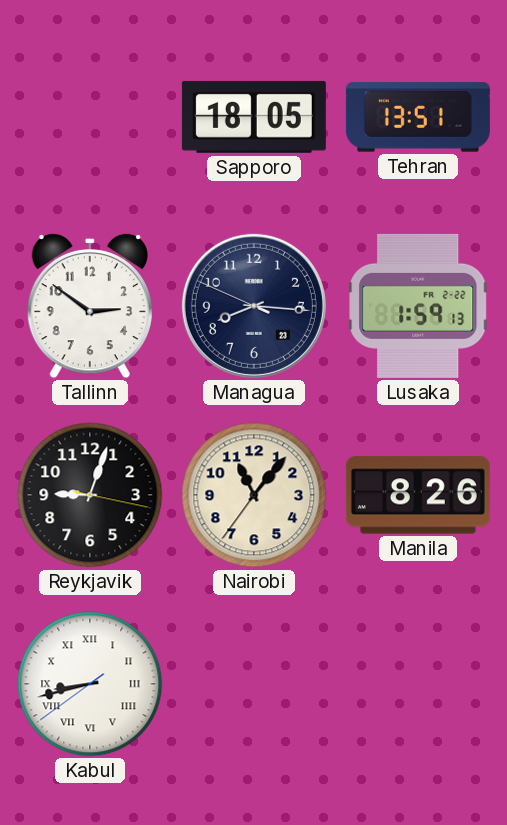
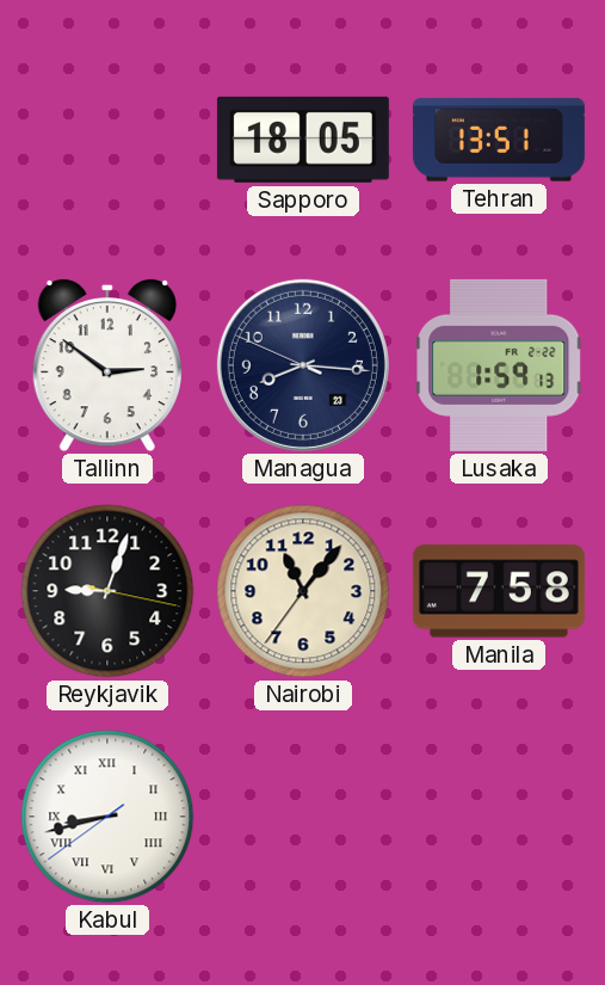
Manila: 8:26 -> 7:58 (499, 591)
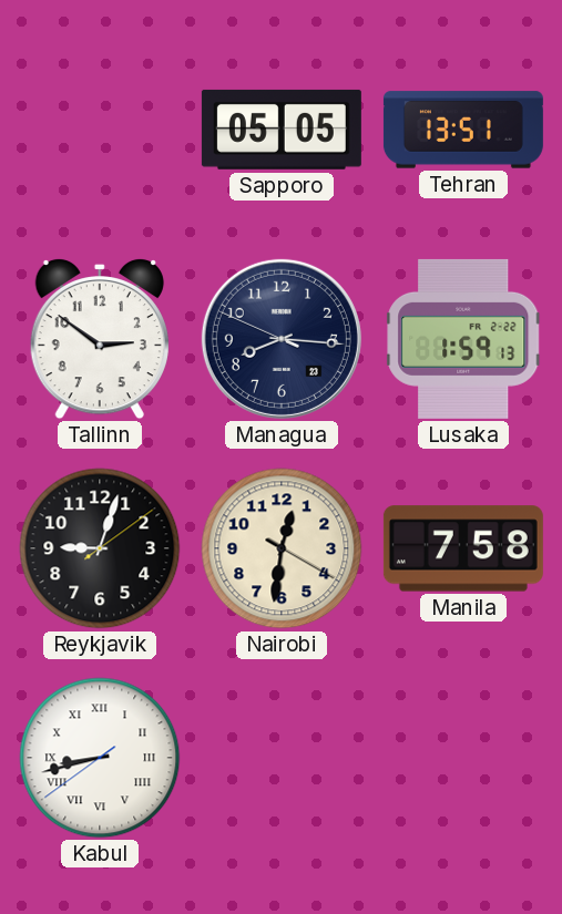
Sapporo: 18:05 -> 05:05 (282, 130)
Reykjavik: 9:03:17 -> 9:03:09 (100, 548)
Nairobi: 11:06 -> 12:31 (282, 548)
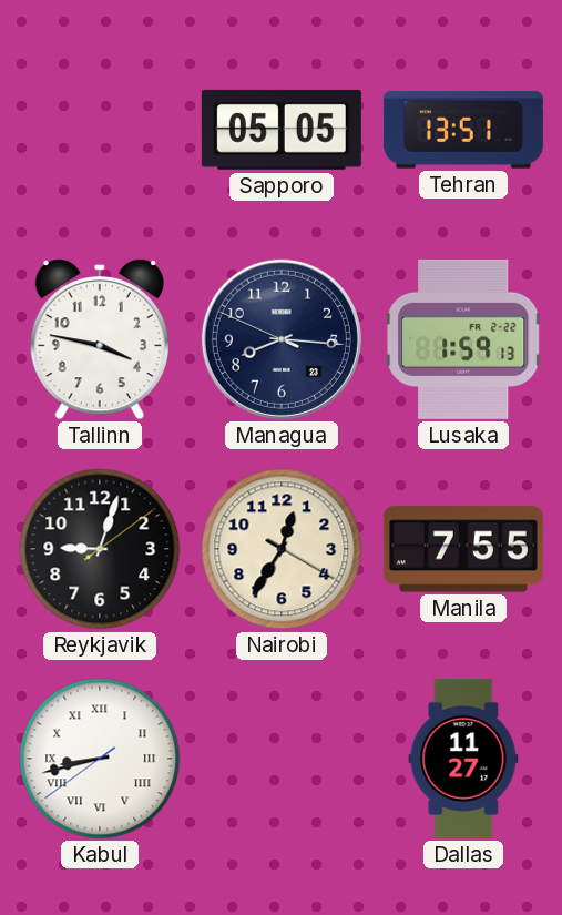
Tallinn: 2:51 -> 3:47 (100, 339)
Nairobi: 12:31 -> 12:35 (282, 549)
Manila: 7:58 -> 7:55 (463, 549)
Dallas: none -> 11:27 (463, 759)
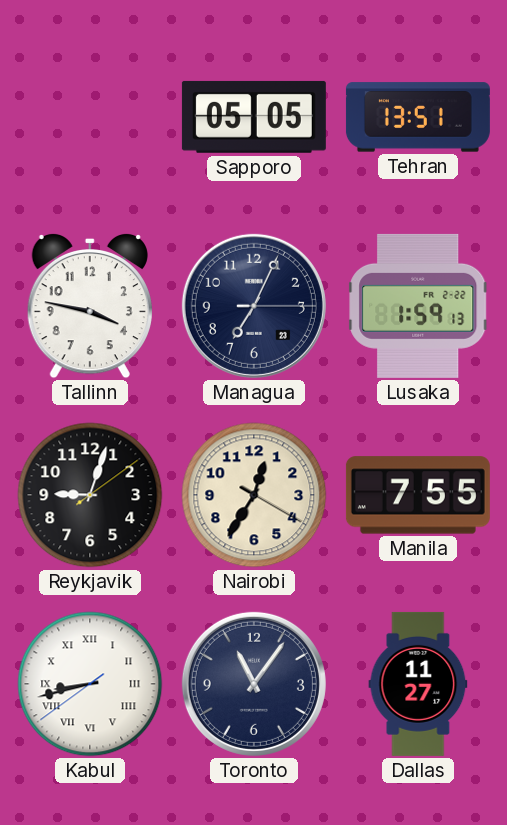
Managua: 8:15 -> 7:04 (254, 306)
Toronto: none -> 11:06 (254, 684)
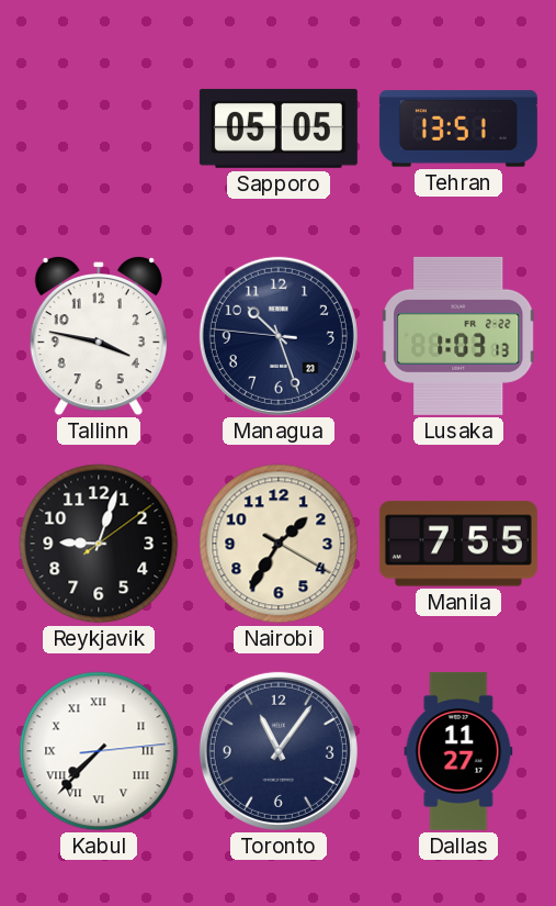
Managua: 7:04 -> 10:26 (279, 336)
Lusaka: 1:59 -> 1:03 (459, 336)
Nairobi: 12:35 -> 1:35 (279, 544)
Kabul: 8:42 -> 7:37 (99, 751)
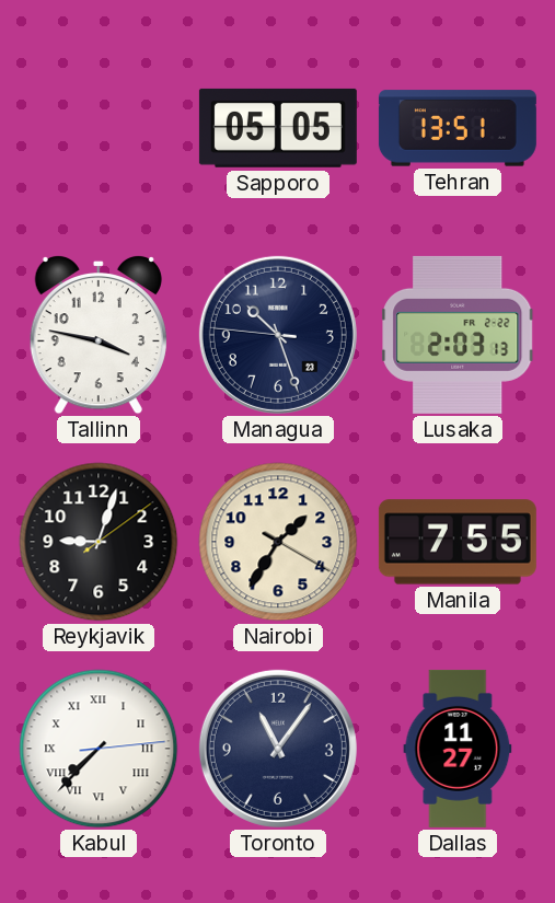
Lusaka: 1:03 -> 2:03 (459, 335)
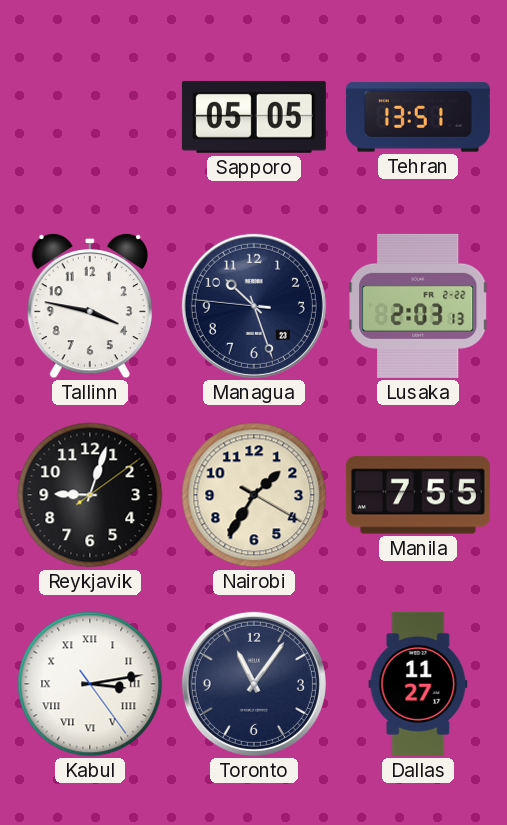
Kabul: 7:37 -> 3:13 (90, 684)
